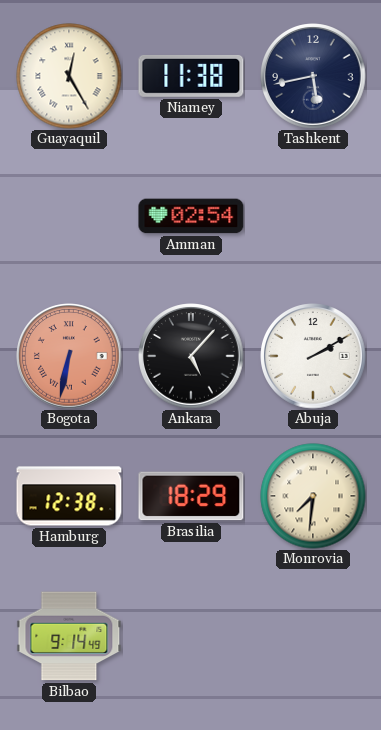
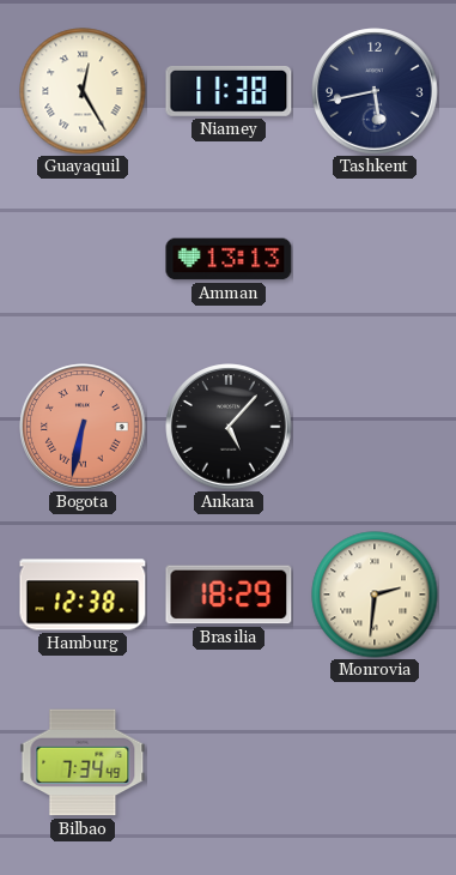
Amman: 02:54 -> 13:13 (229, 259)
Abuja: 2:10 -> none (313, 356)
Monrovia: 7:31 -> 2:31 (375, 595)
Bilbao: 9:14 -> 7:34 (83, 762)
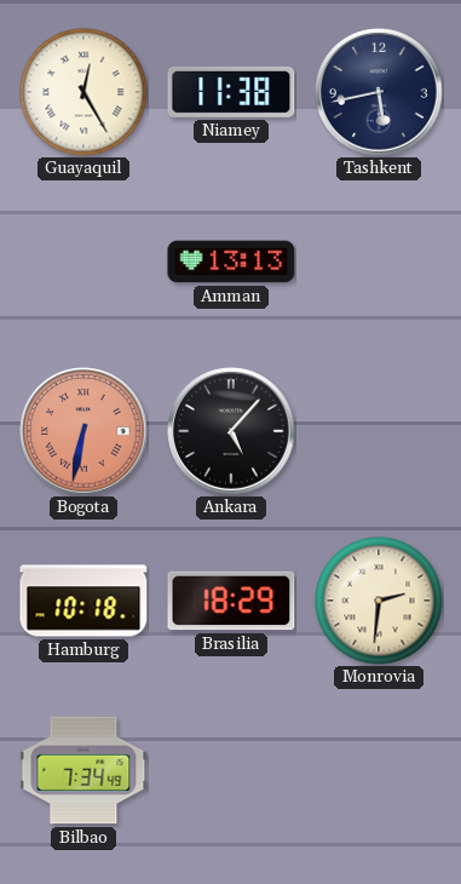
Hamburg: 12:38 -> 10:18 (83, 601)
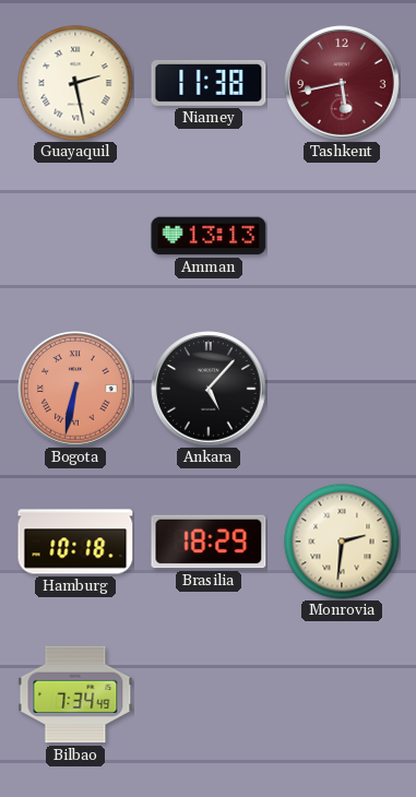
Guayaquil: 12:25 -> 2:28 (75, 83)
Tashkent dial: navy -> burgundy (342, 83)
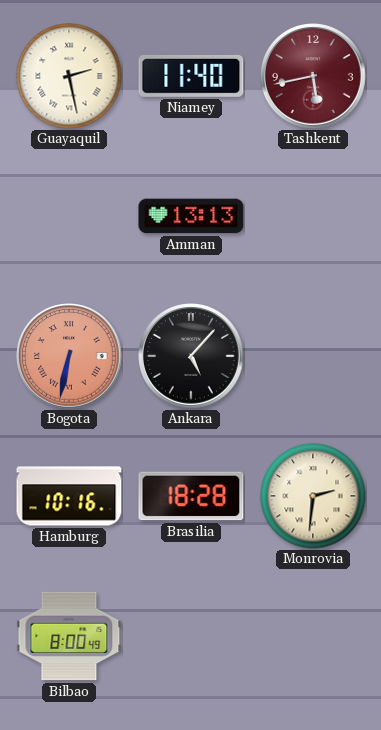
Niamey: 11:38 -> 11:40 (191, 76)
Hamburg: 10:18 -> 10:16 (69, 496)
Brasilia: 18:29 -> 18:28 (191, 496)
Bilbao: 7:34 -> 8:00 (69, 636)
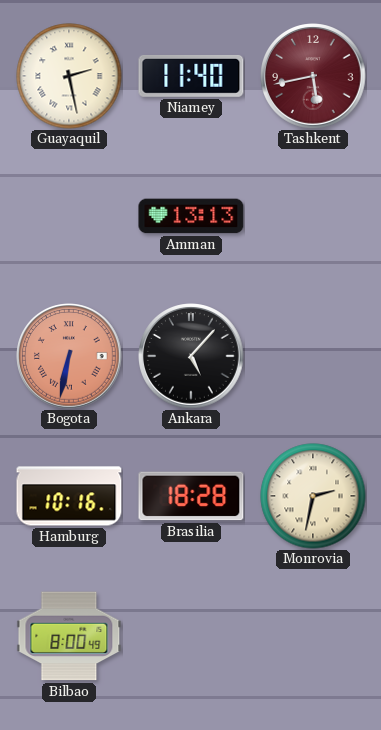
Monrovia: 2:31 -> 2:32 (313, 496)
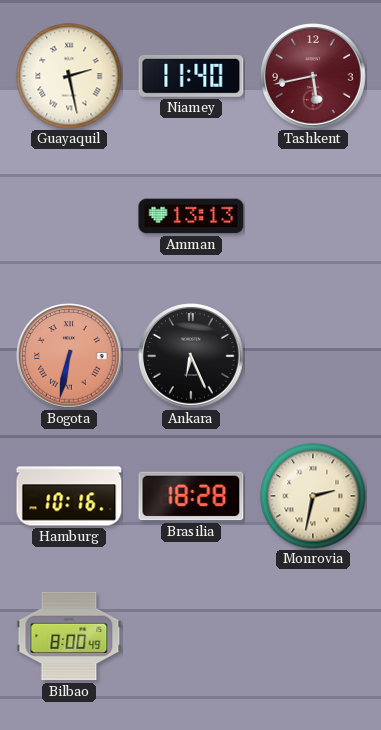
Ankara: 5:07 -> 6:26 (191, 356)
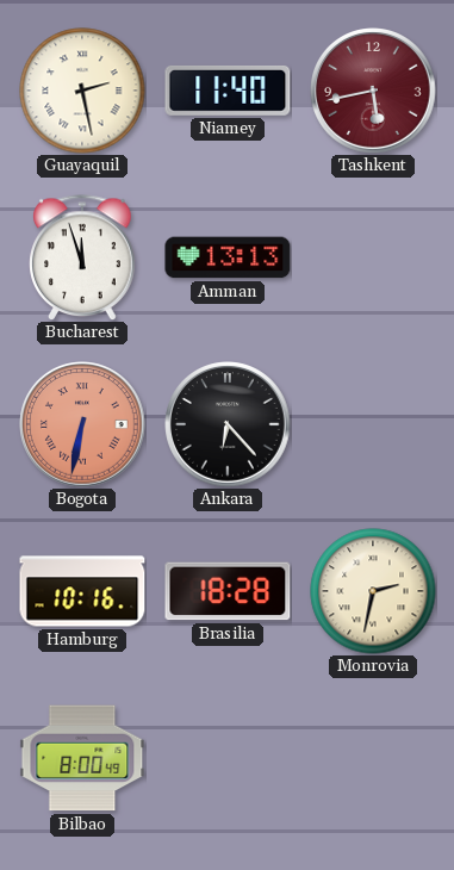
Bucharest: none -> 11:57 (82, 257)
Ankara: 6:26 -> 6:23 (228, 424)
